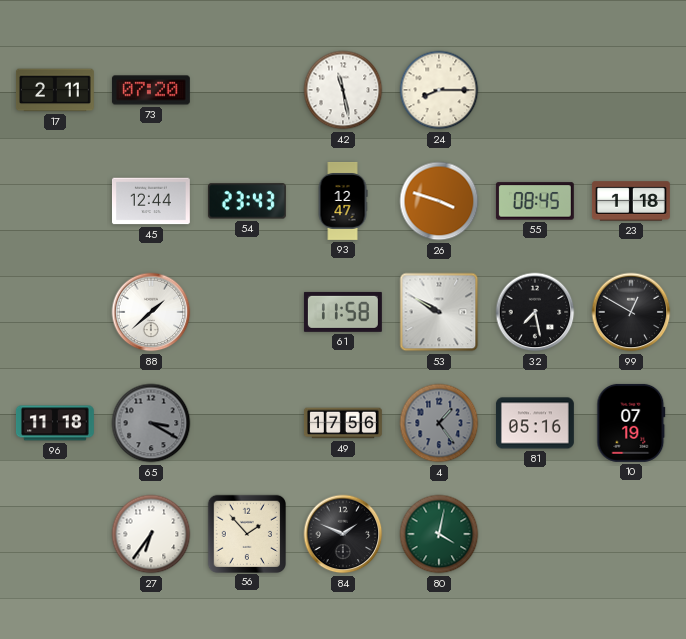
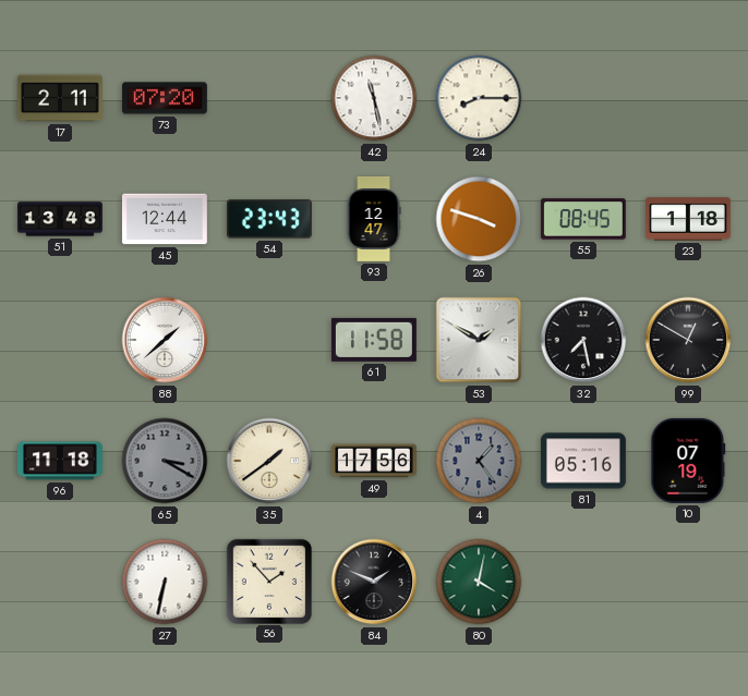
51: none -> 13:48 (61, 219)
53: 9:50 -> 1:50 (479, 340)
35: none -> 1:39 (269, 461)
27: 6:36 -> 6:32 (165, 582)
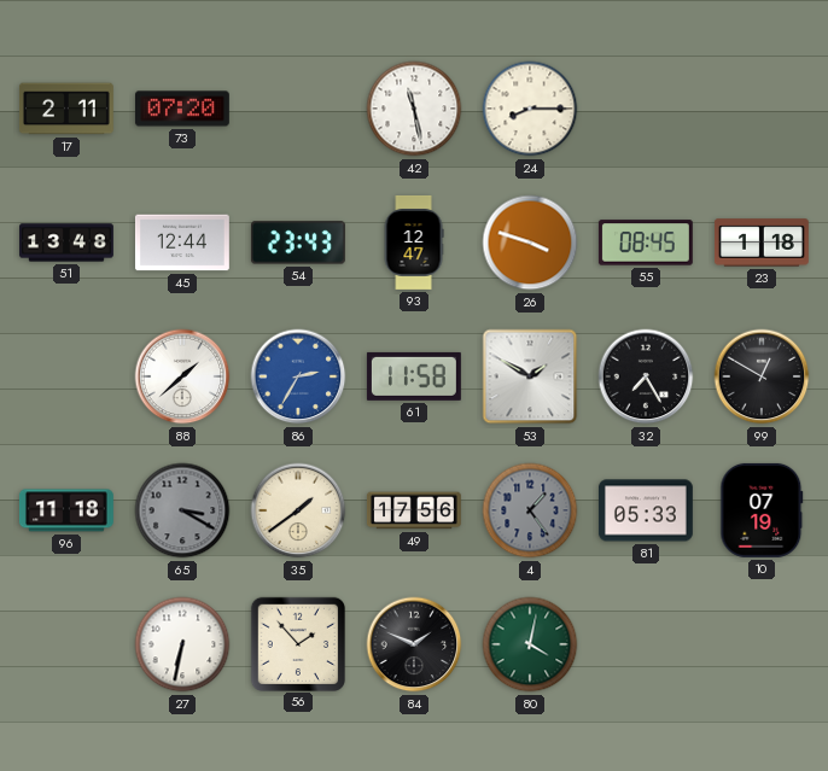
86: none -> 2:35 (298, 376)
32: 7:28 -> 7:25 (646, 376)
81: 05:16 -> 05:33 (646, 510)
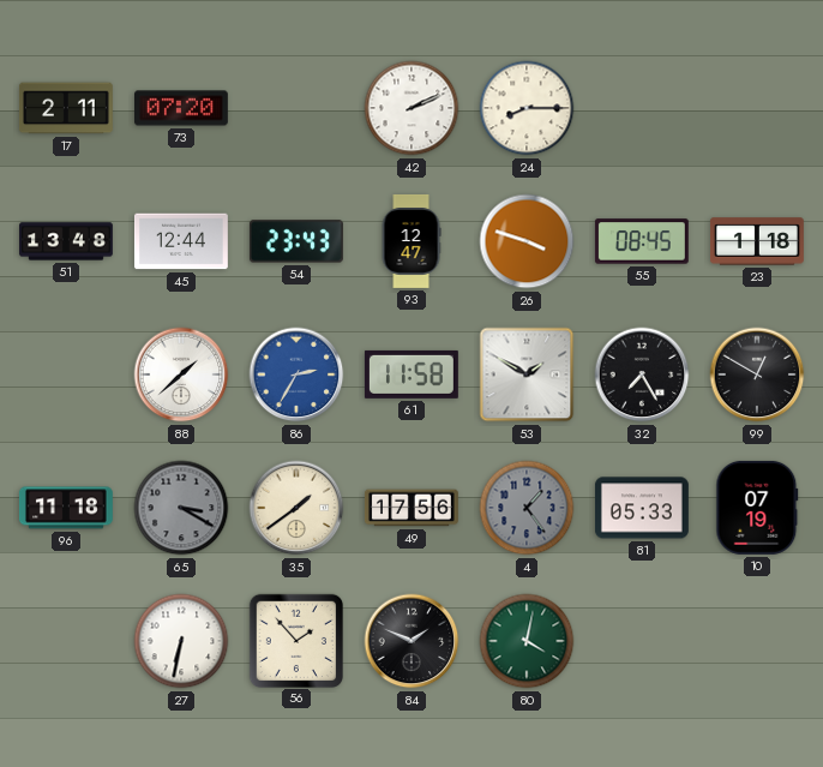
42: 11:28 -> 2:11 (411, 108)
